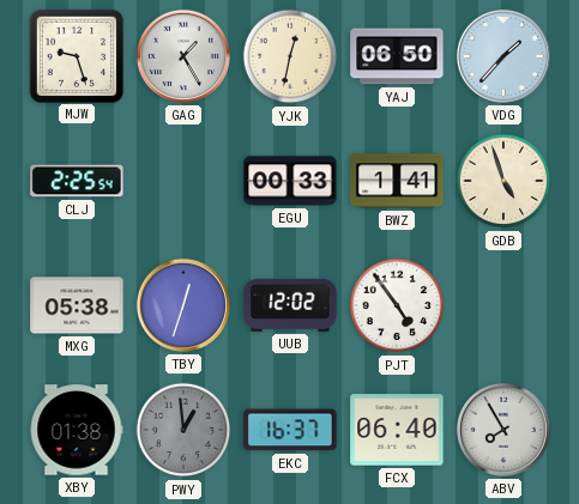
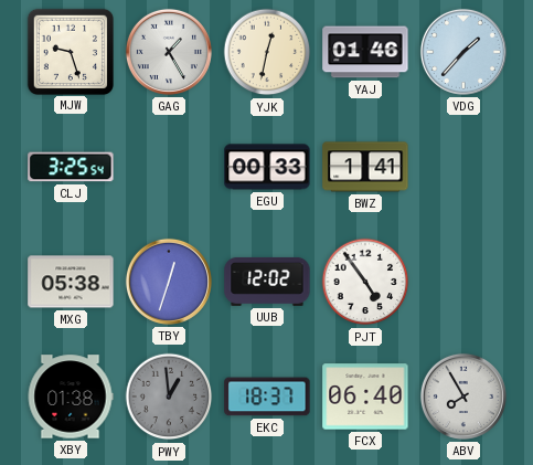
YAJ: 06:50 -> 01:46 (365, 52)
CLJ: 2:25 -> 3:25 (71, 167)
GDB: 4:57 -> none (503, 181)
EKC: 16:37 -> 18:37 (267, 397)
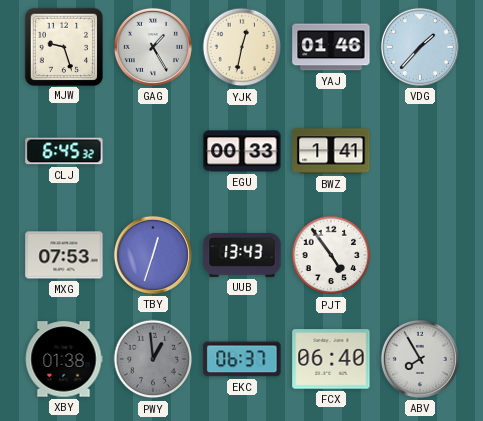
CLJ: 3:25 -> 6:45 (64, 151)
MXG: 05:38 -> 07:53 (64, 255)
UUB: 12:02 -> 13:43 (242, 255)
EKC: 18:37 -> 06:37 (242, 359)
